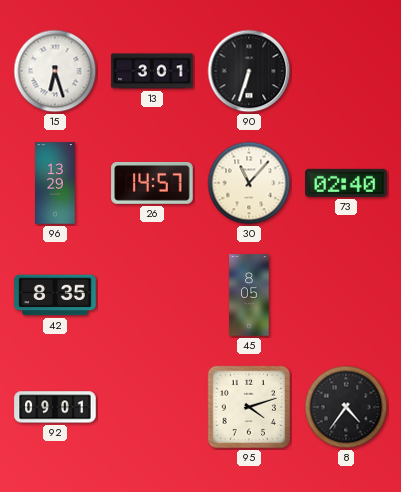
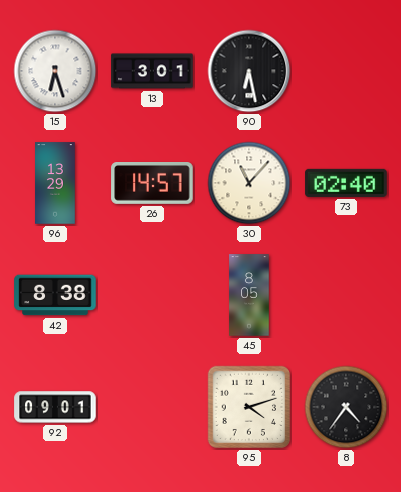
90: 6:33 -> 6:28 (249, 71)
42: 8:35 -> 8:38 (55, 295)
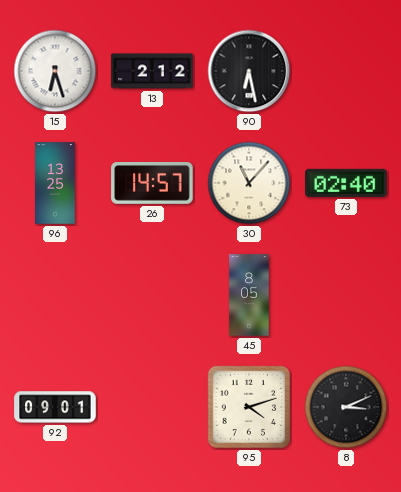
13: 3:01 -> 2:12 (152, 71)
96: 13:29 -> 13:25 (55, 183)
42: 8:38 -> none (55, 295)
8: 4:36 -> 3:11 (346, 407)
